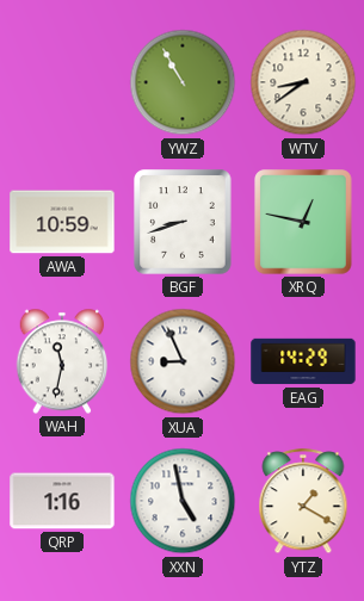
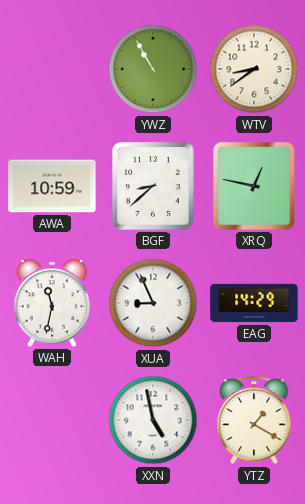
BGF: 8:42 -> 8:38 (153, 186)
QRP: 1:16 -> none (62, 501)
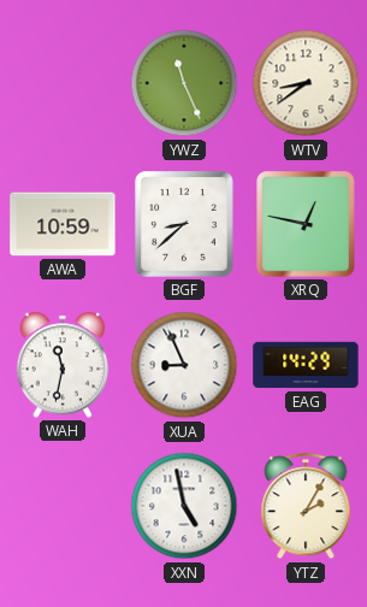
YWZ: 10:55 -> 11:26 (184, 83)
YTZ: 1:20 -> 2:05 (306, 507)
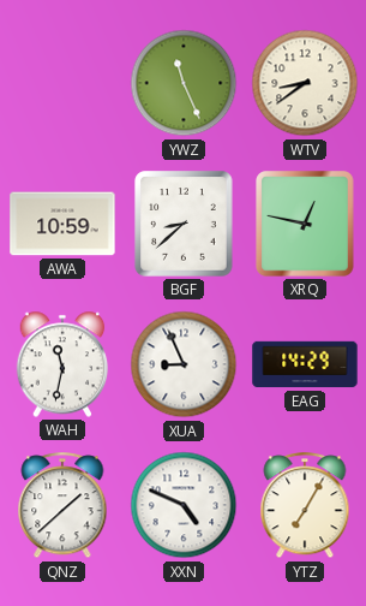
QNZ: none -> 1:38 (62, 506)
XXN: 4:58 -> 4:49 (184, 505)
YTZ: 2:05 -> 7:05 (305, 506)
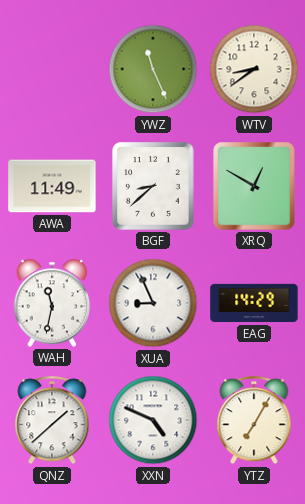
AWA: 10:59 -> 11:49 (52, 186)
XRQ: 12:47 -> 12:50 (254, 186)
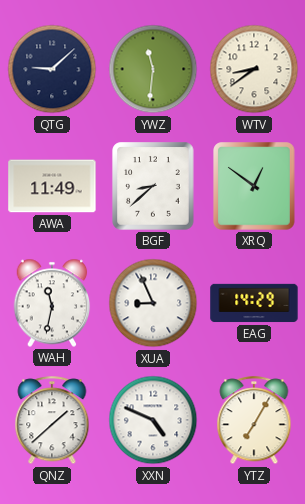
QTG: none -> 9:08 (52, 69)
YWZ: 11:26 -> 11:31 (153, 69)
XRQ: 12:50 -> 12:51 (254, 186)
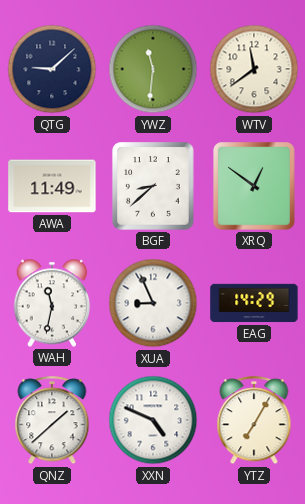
WTV: 8:39 -> 11:39 (254, 69)
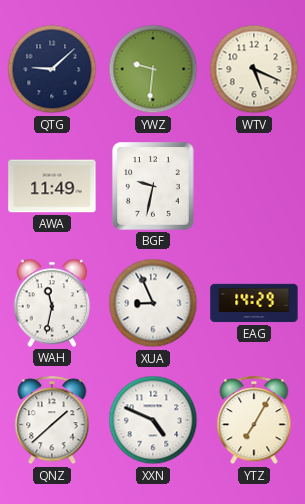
YWZ: 11:31 -> 9:31 (153, 69)
WTV: 11:39 -> 5:19 (254, 69)
BGF: 8:38 -> 9:32 (153, 186)
XRQ: 12:51 -> none (254, 186)
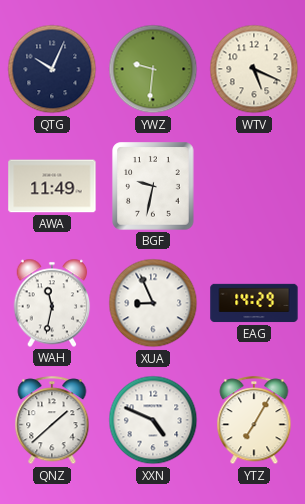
QTG: 9:08 -> 10:04 (52, 69)
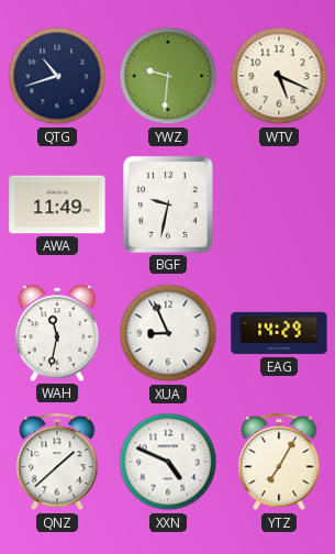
QTG: 10:04 -> 10:42 (57, 76)
